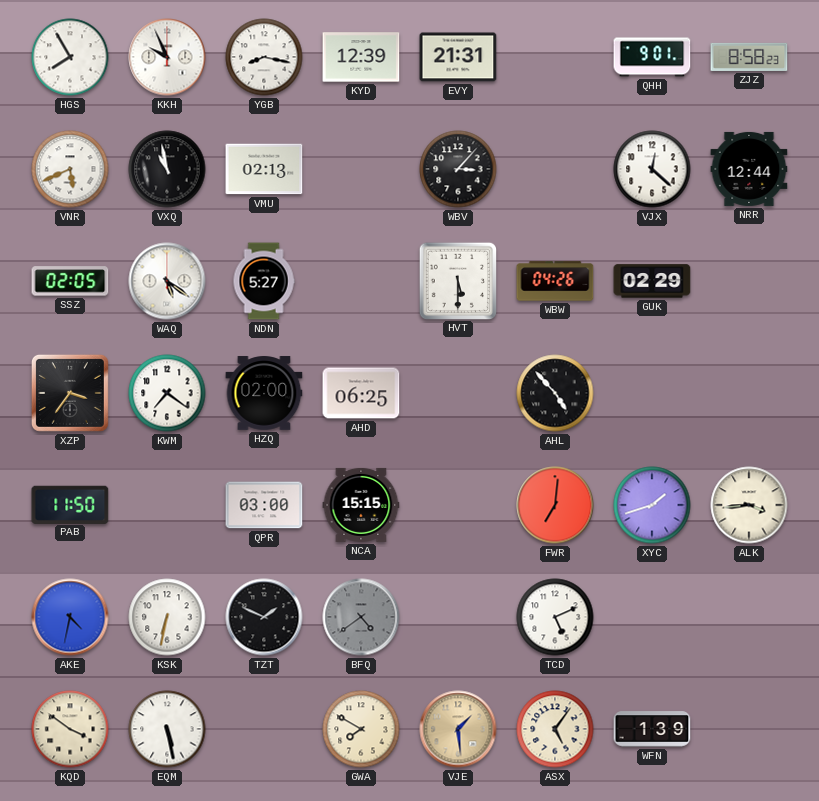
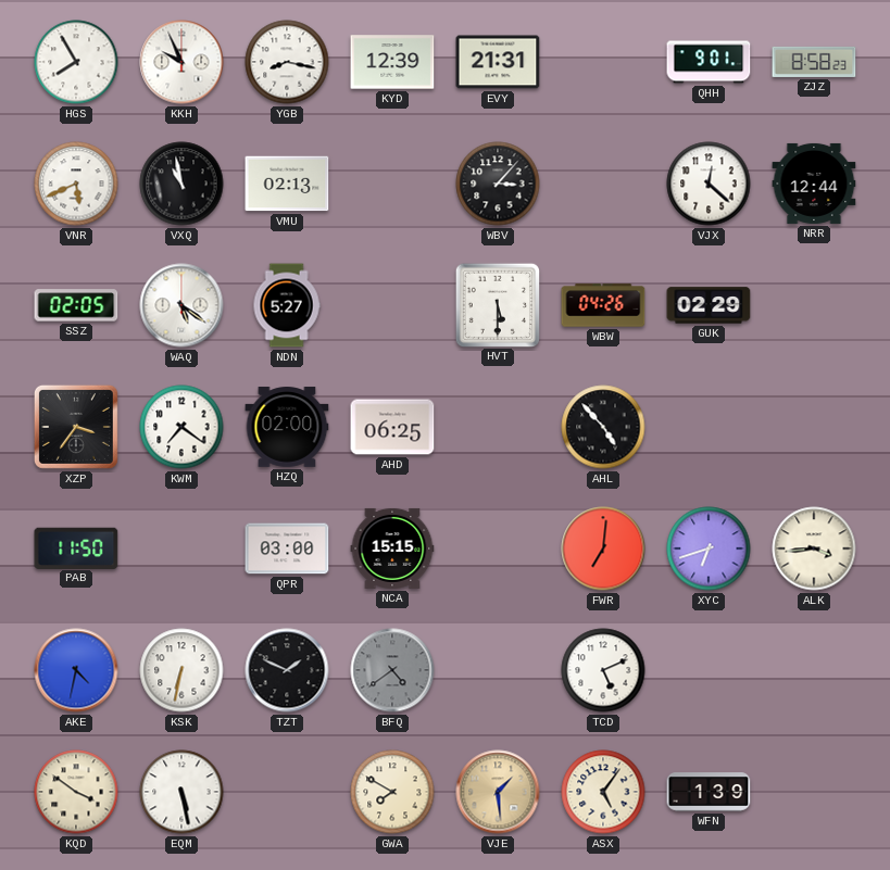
XYC: 1:42 -> 6:42 (709, 549)
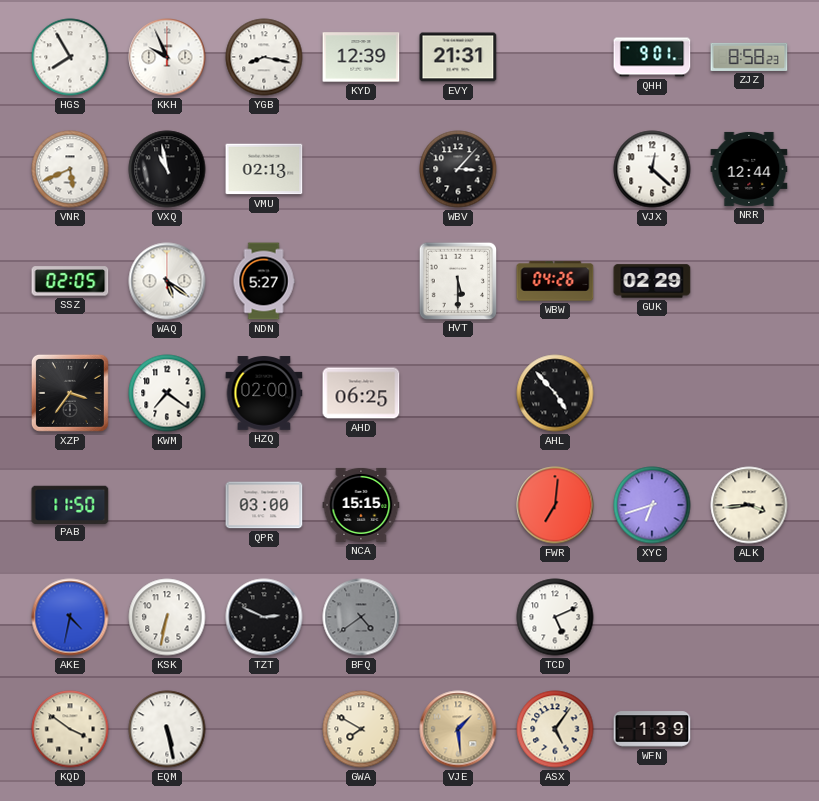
TZT: 1:49 -> 2:49 (264, 617)
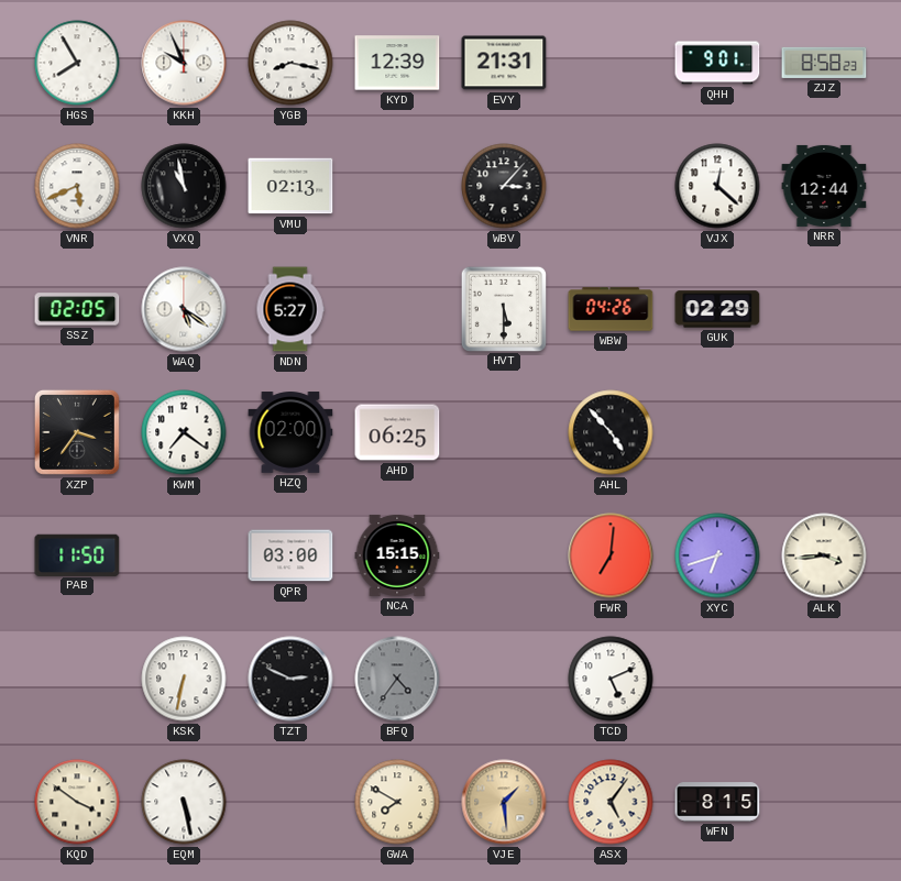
AKE: 4:32 -> none (70, 617)
BFQ: 4:39 -> 4:36 (397, 679)
WFN: 1:39 -> 8:15 (717, 802)
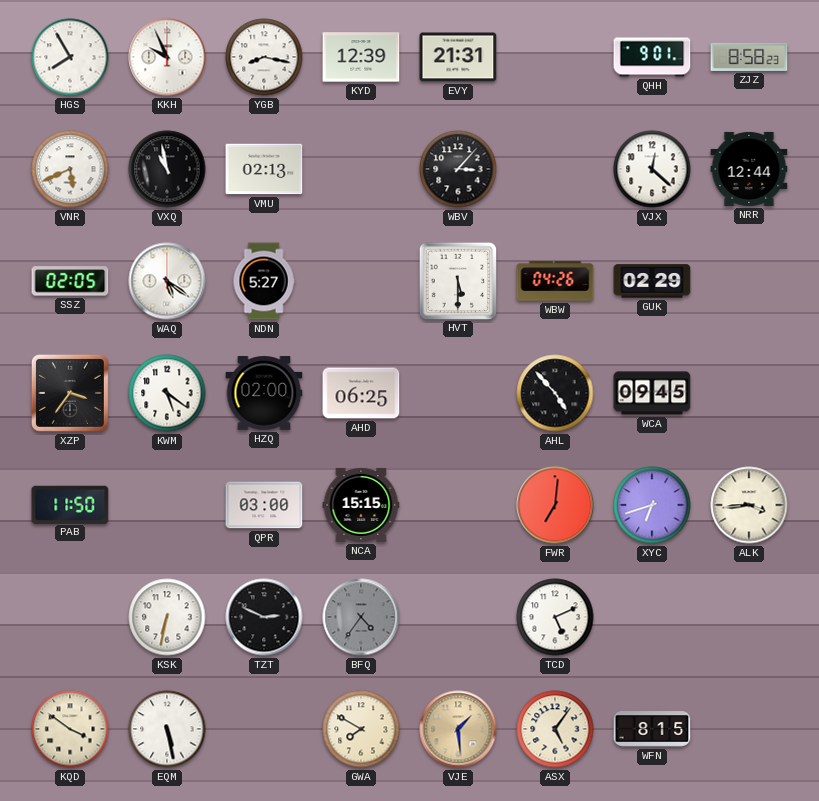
KWM: 7:21 -> 5:21 (167, 393)
WCA: none -> 09:45 (652, 393)
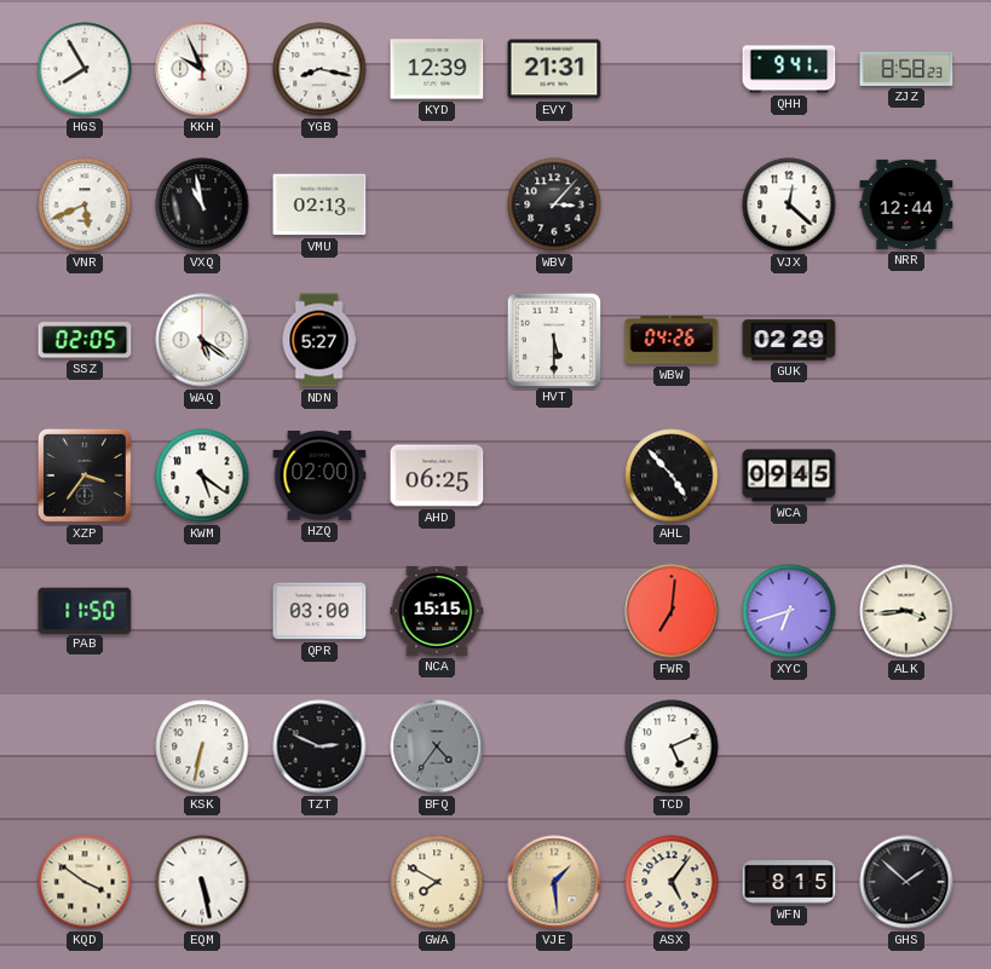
QHH: 9:01 -> 9:41 (789, 69)
GHS: none -> 1:52 (906, 882)
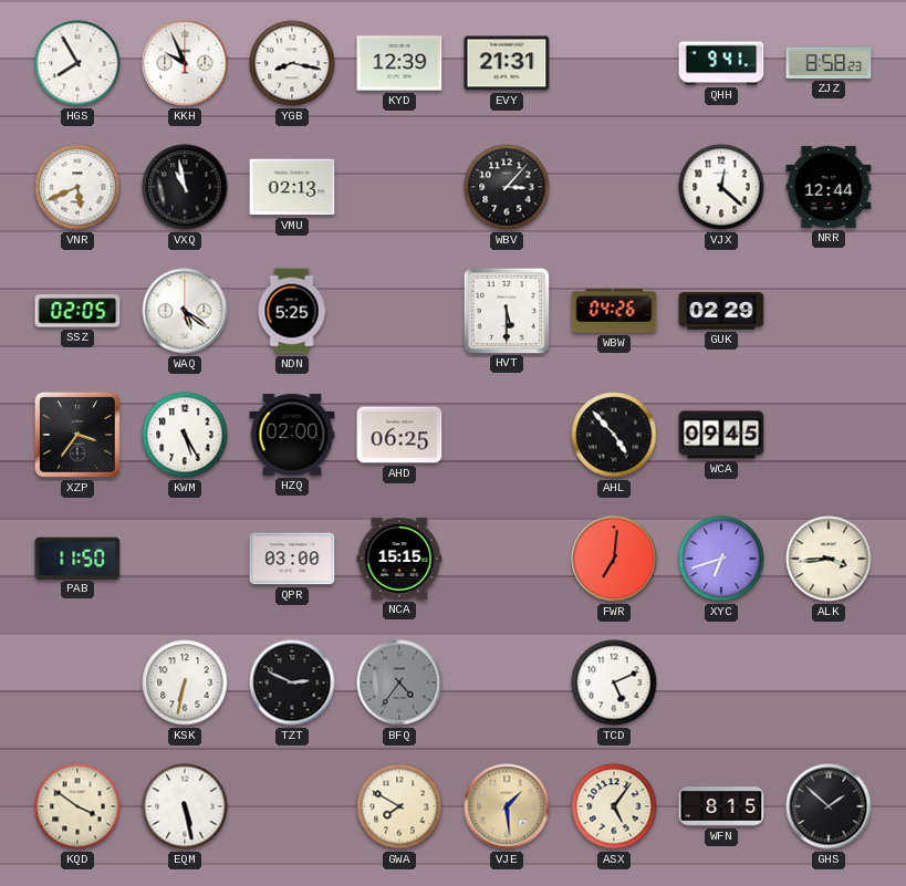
NDN: 5:27 -> 5:25 (292, 311)
KWM: 5:21 -> 5:25 (185, 435)
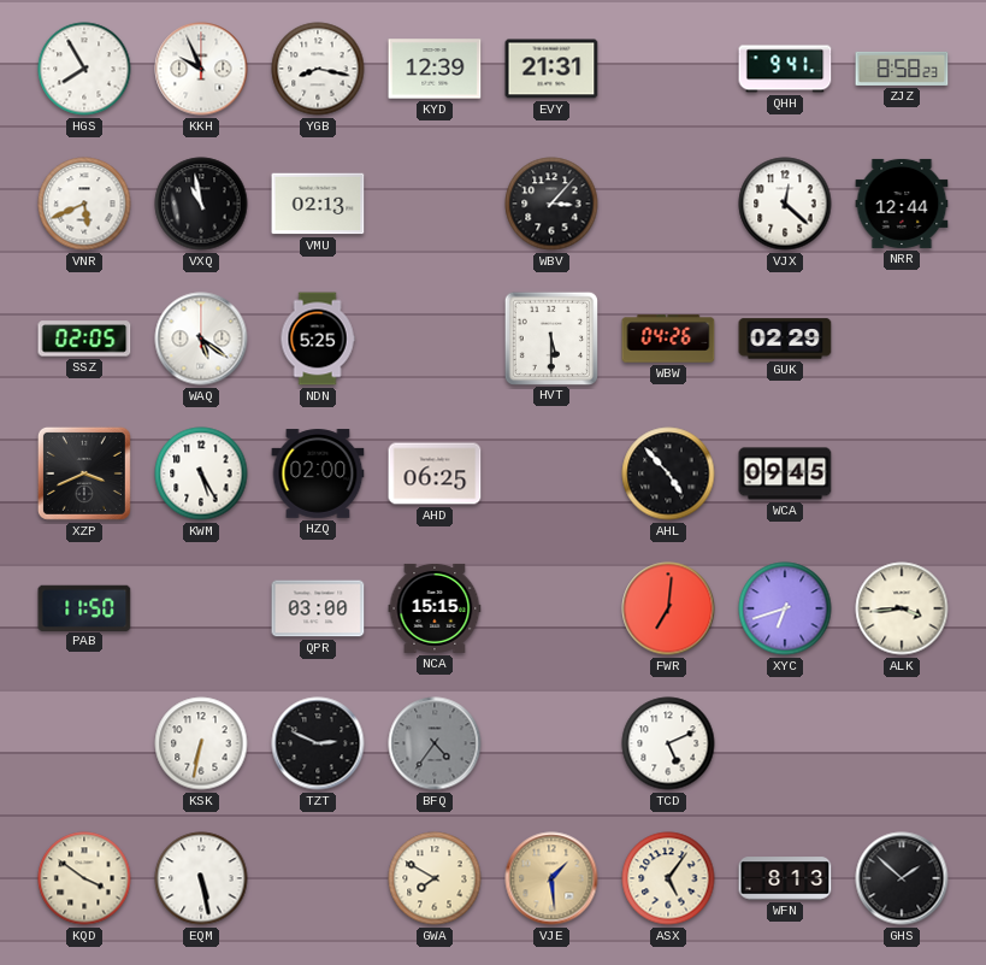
XZP: 3:36 -> 3:41 (84, 473)
WFN: 8:15 -> 8:13 (785, 878)
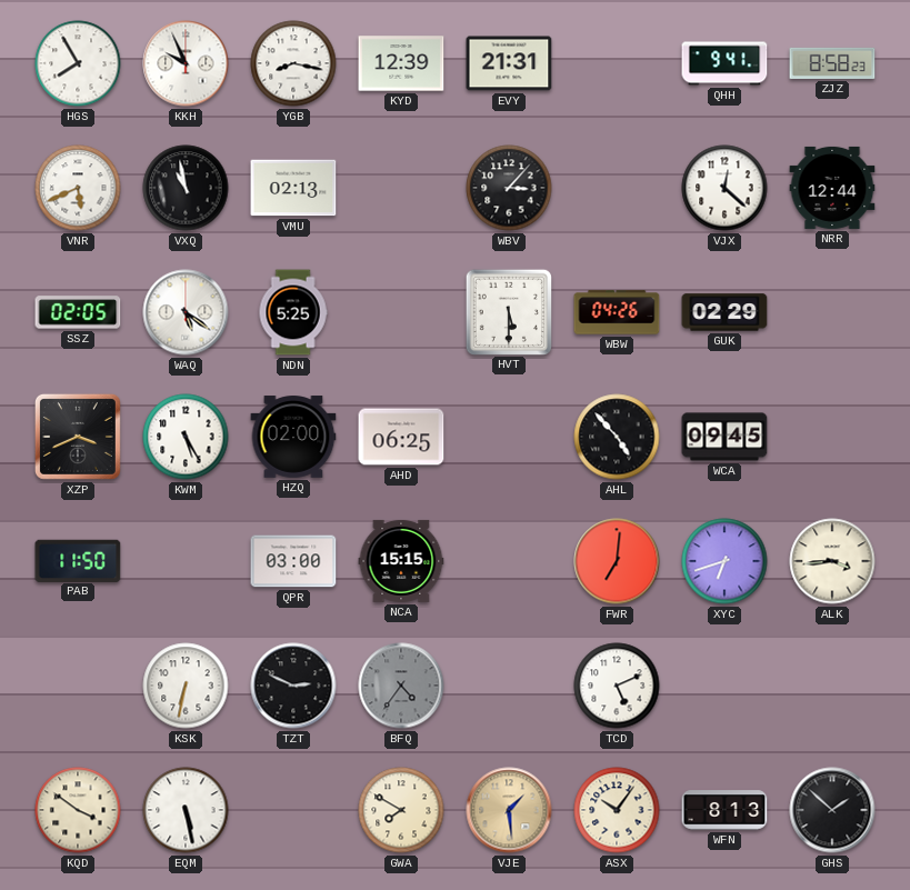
ASX: 5:06 -> 10:06 (617, 810)
